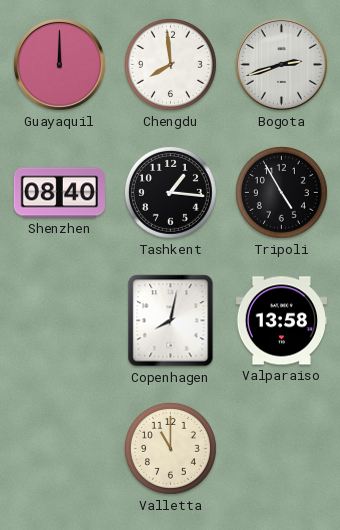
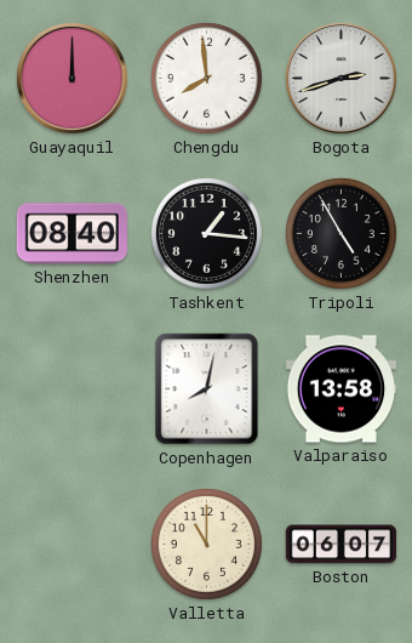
Boston: none -> 06:07 (341, 545)
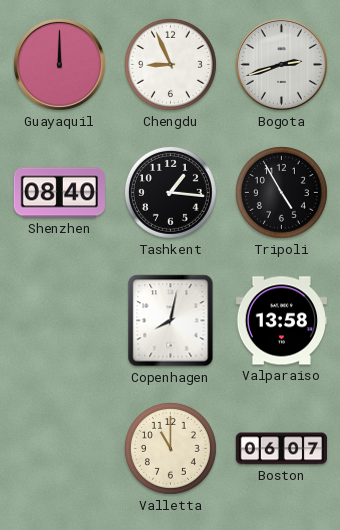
Chengdu: 7:59 -> 8:56 (170, 64)
